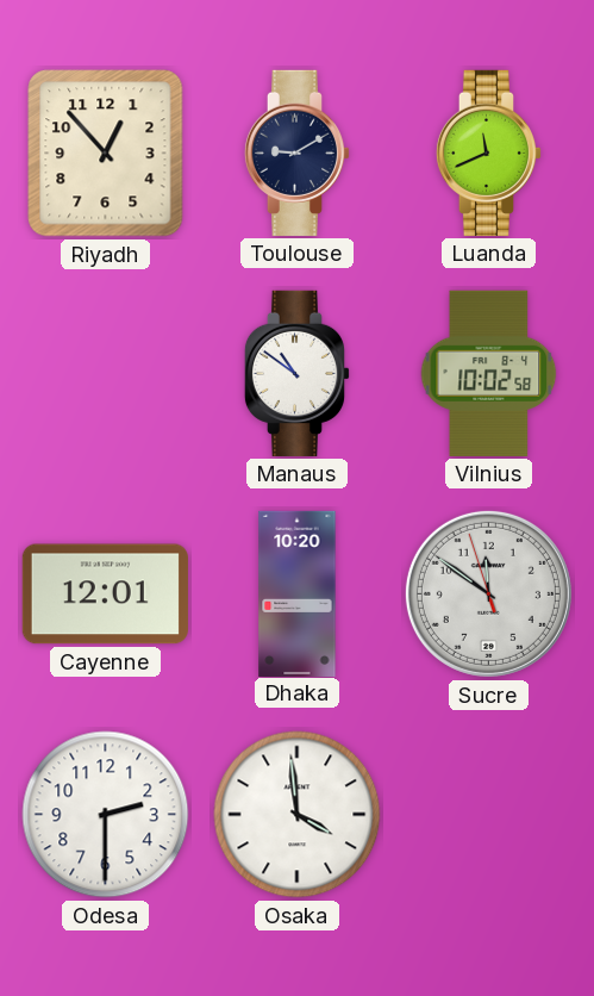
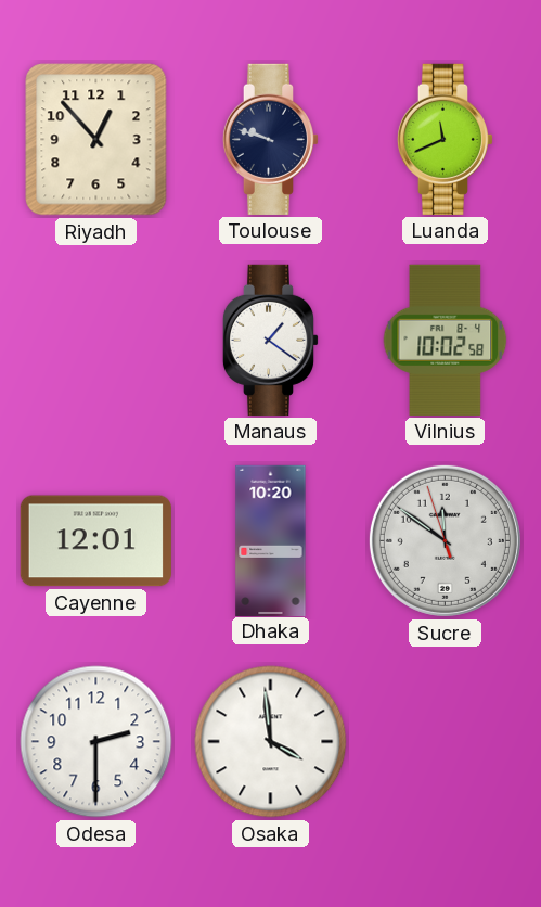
Toulouse: 9:10 -> 9:48 (271, 139)
Manaus: 10:51 -> 1:21 (271, 340)
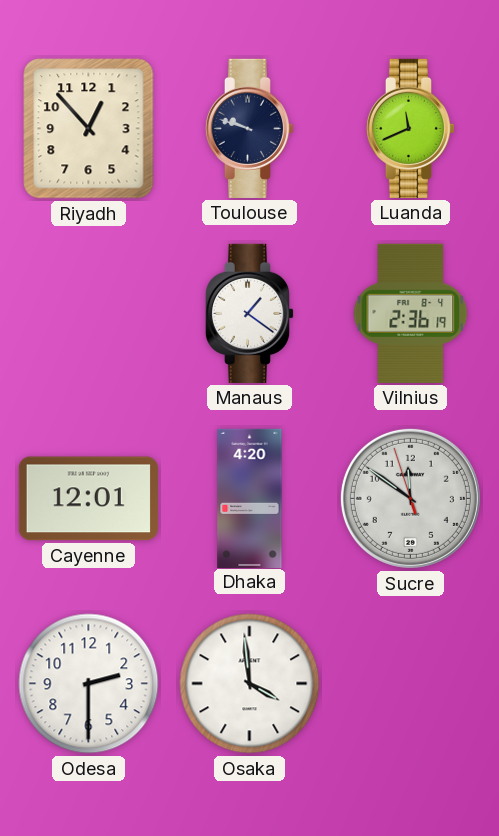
Vilnius: 10:02 -> 2:36 (411, 313)
Dhaka: 10:20 -> 4:20 (250, 498)
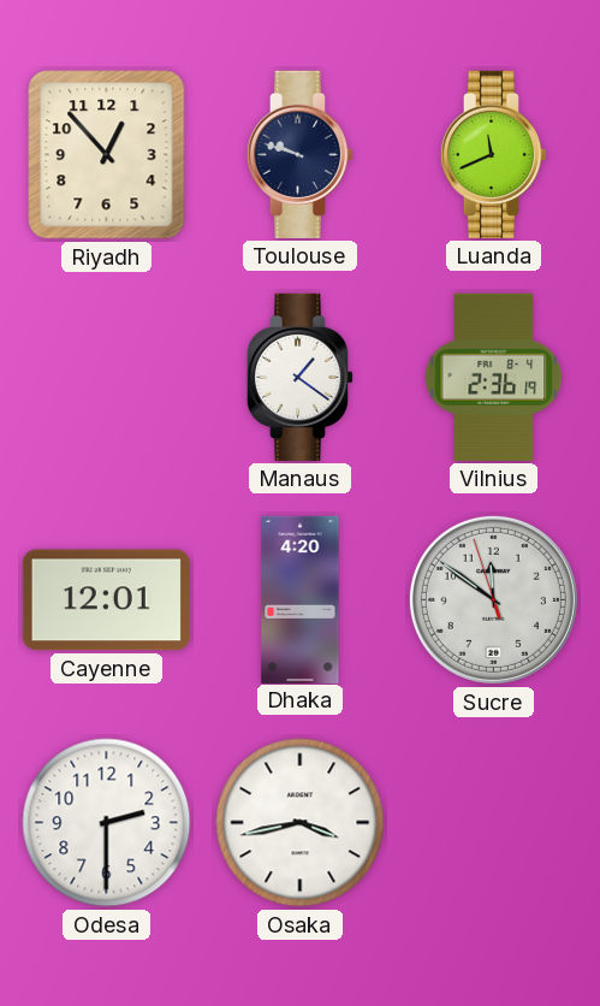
Osaka: 3:59 -> 3:43 (301, 823)
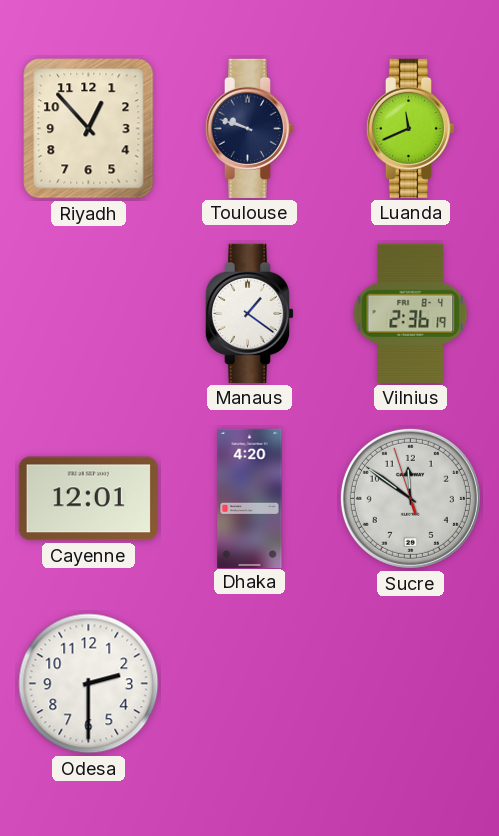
Osaka: 3:43 -> none (301, 823)
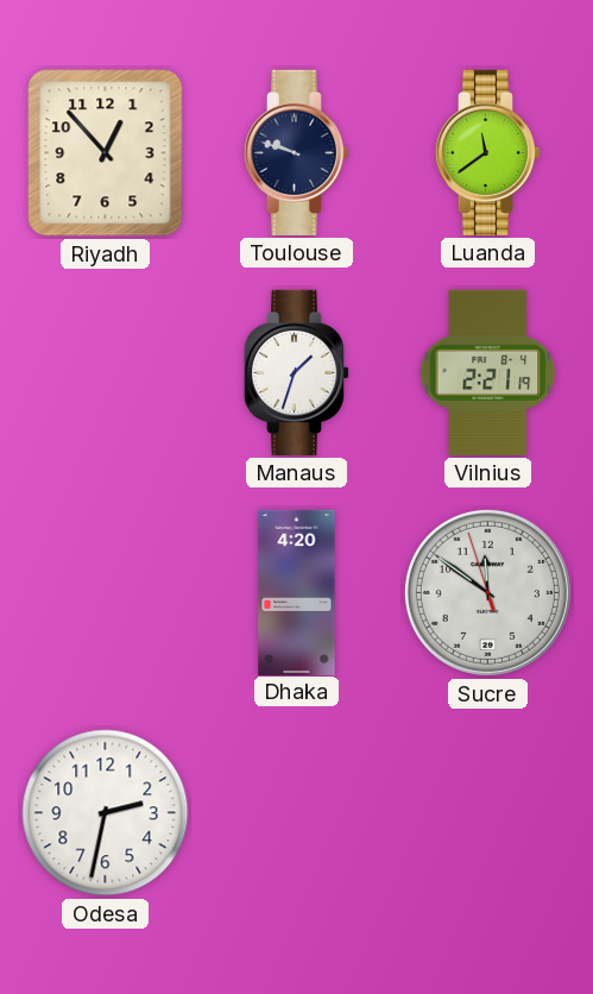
Luanda: 11:41 -> 11:39 (488, 152)
Manaus: 1:21 -> 1:33 (297, 372)
Vilnius: 2:36 -> 2:21 (488, 372)
Cayenne: 12:01 -> none (88, 499)
Odesa: 2:30 -> 2:32 (106, 813)
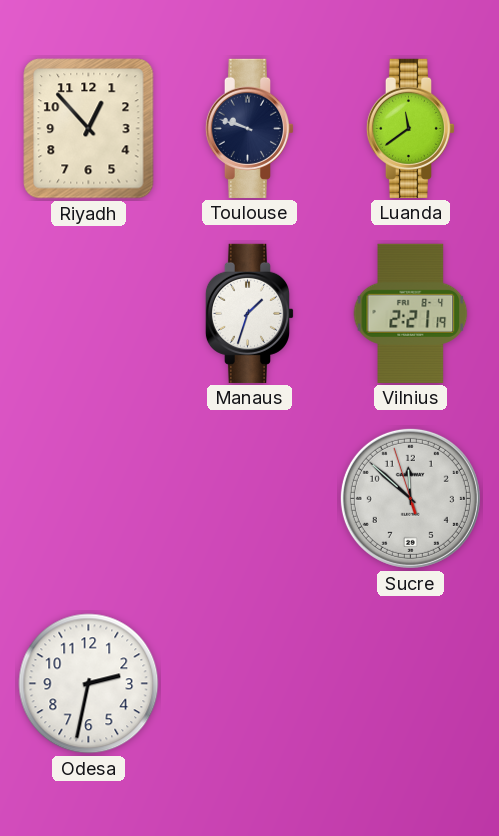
Dhaka: 4:20 -> none (297, 592)
Sucre: 11:50 -> 11:51 (410, 498)
